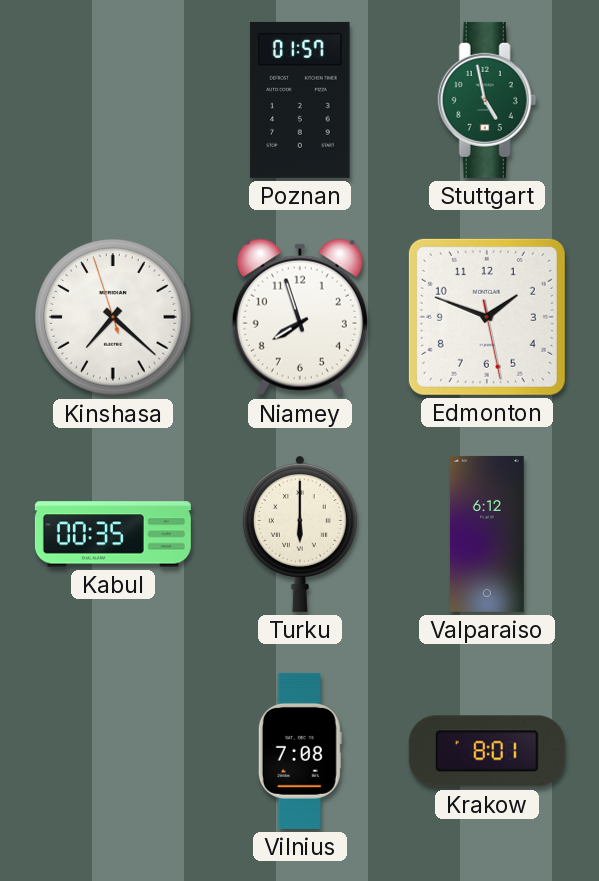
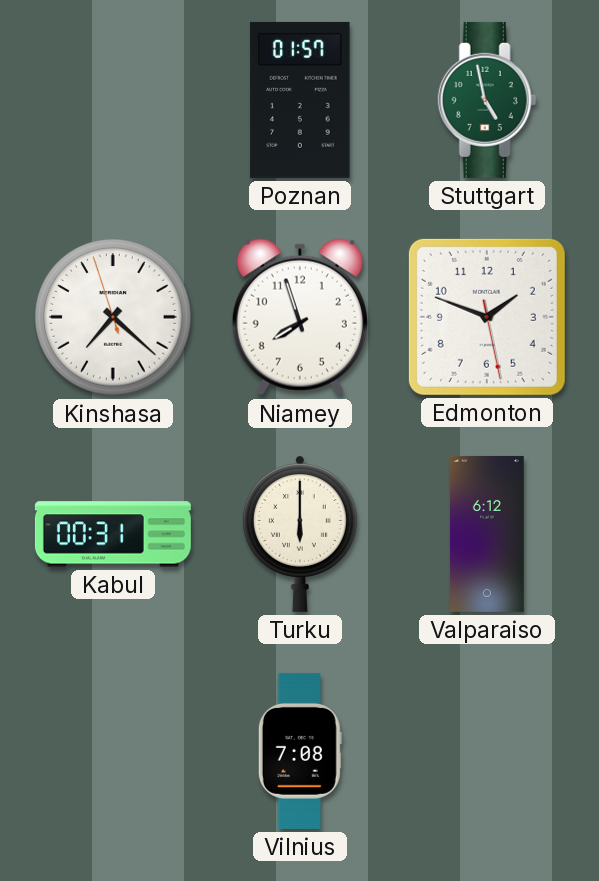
Kabul: 00:35 -> 00:31 (113, 534)
Krakow: 8:01 -> none (487, 751)
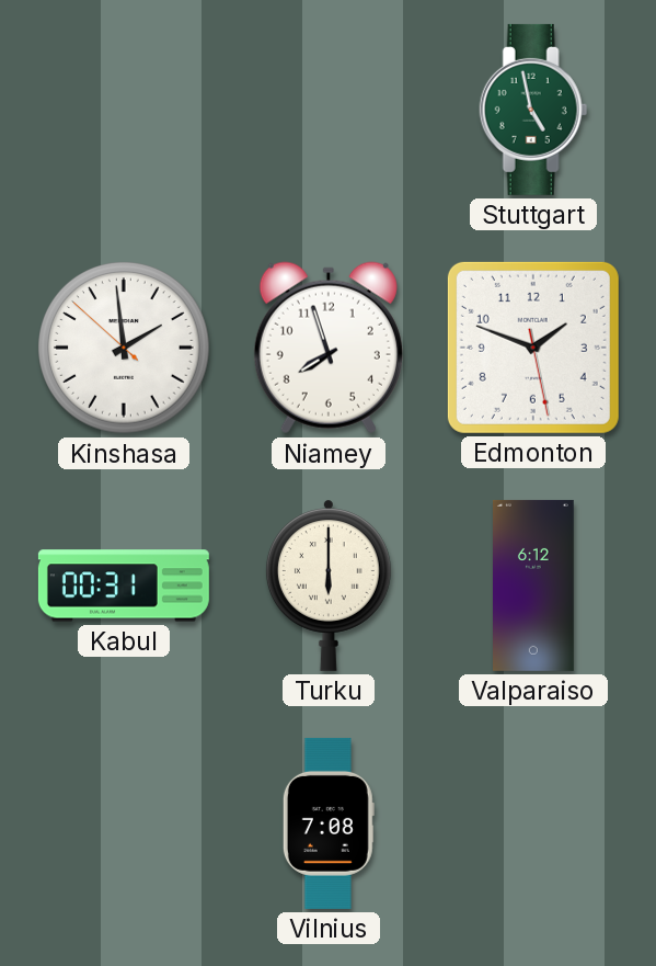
Poznan: 01:57 -> none (300, 100)
Kinshasa: 7:21 -> 1:58 (124, 348)
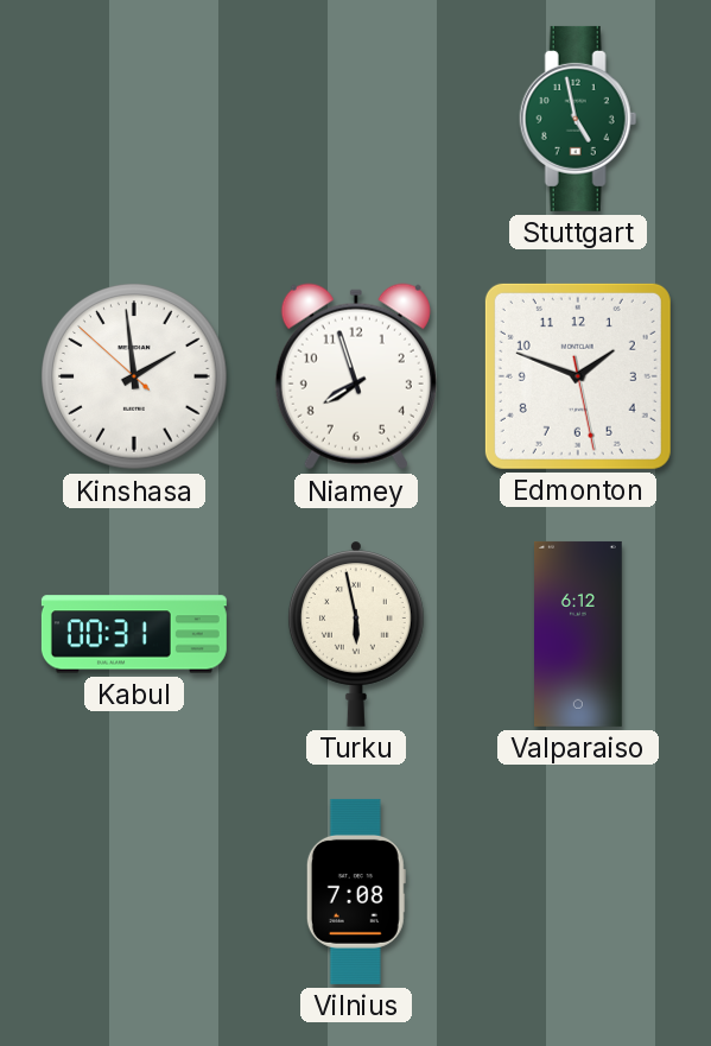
Turku: 6:00 -> 5:58 (356, 634)
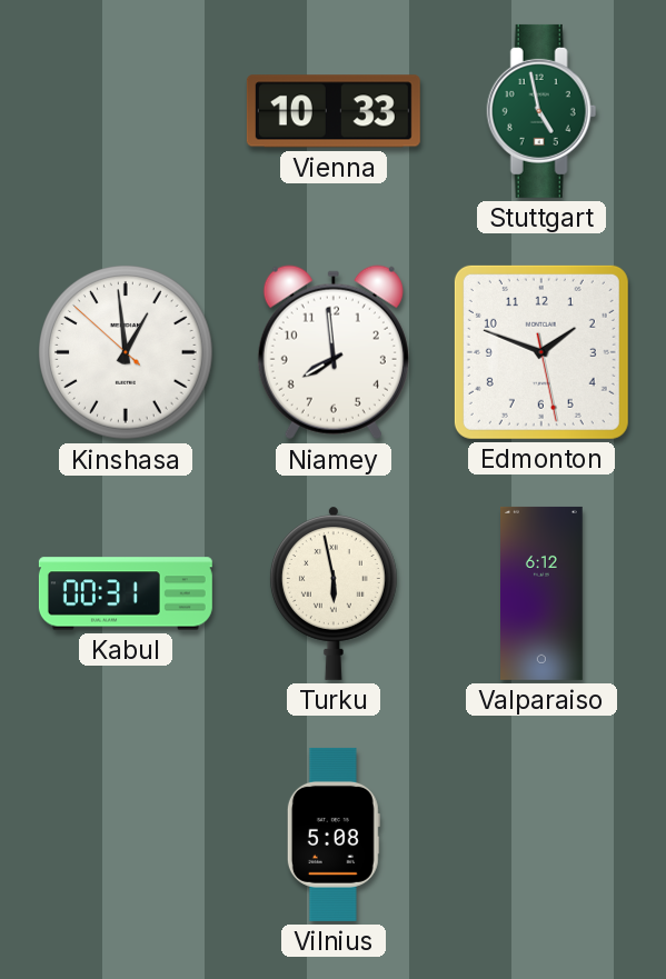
Vienna: none -> 10:33 (334, 111)
Kinshasa: 1:58 -> 12:58 (126, 352)
Niamey: 7:57 -> 7:59 (334, 352)
Vilnius: 7:08 -> 5:08 (334, 835)
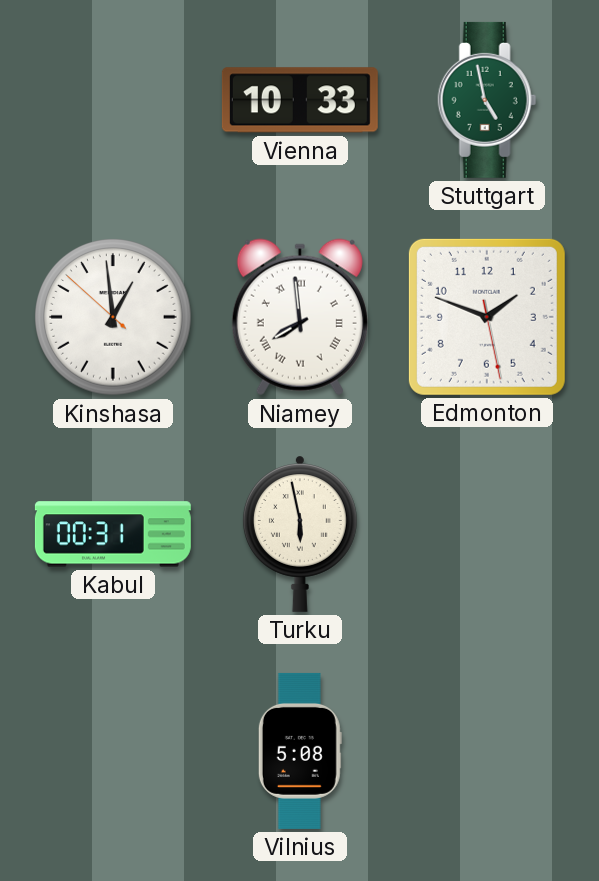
Niamey numerals: Arabic -> Roman (300, 317)
Valparaiso: 6:12 -> none (543, 593)
